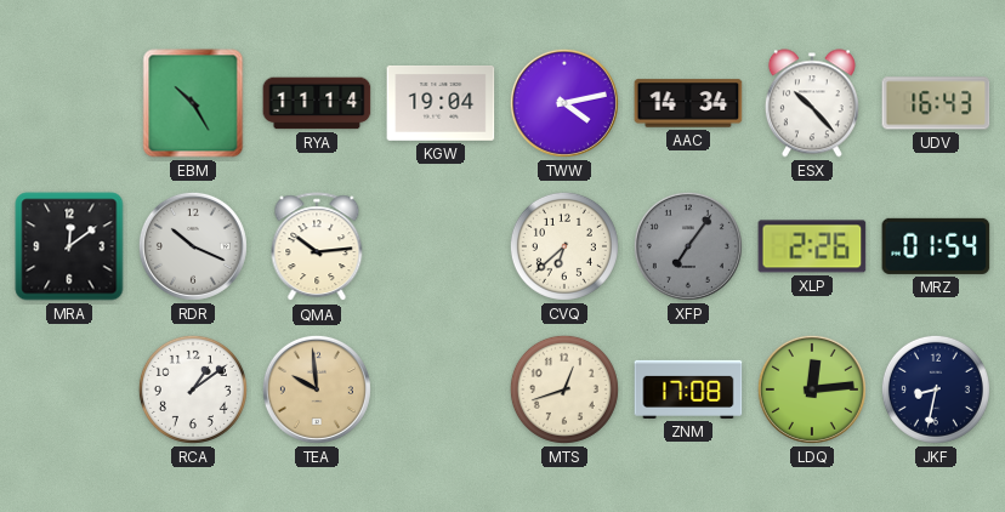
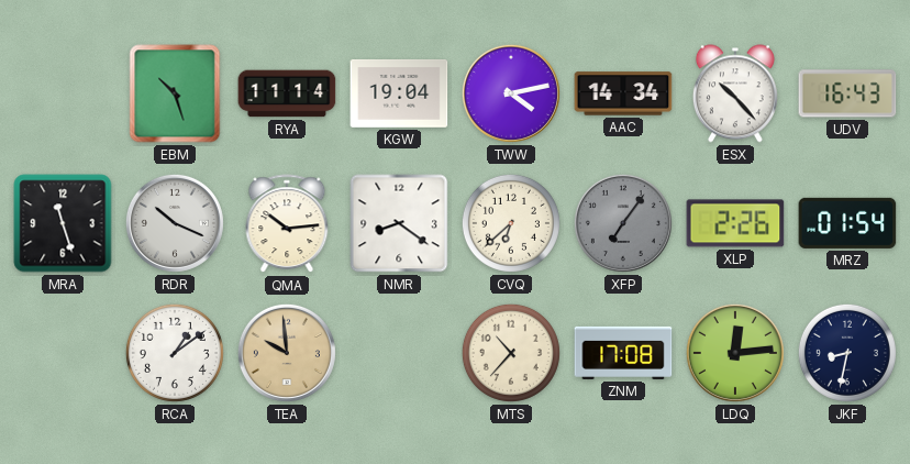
EBM: 10:25 -> 10:27 (175, 93)
MRA: 12:09 -> 11:27 (63, 223)
NMR: none -> 8:21 (399, 223)
MTS: 12:42 -> 10:37 (511, 353)
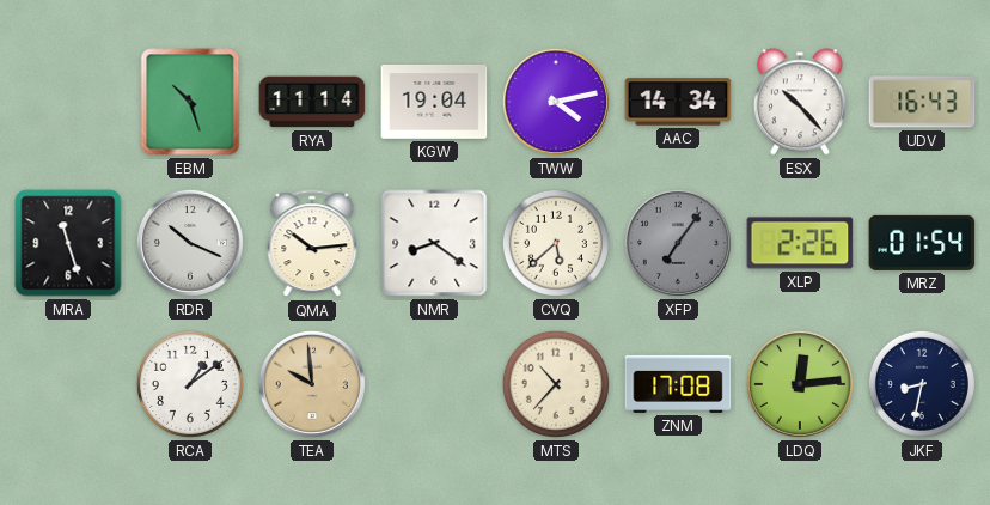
CVQ: 6:38 -> 5:38 (556, 243)
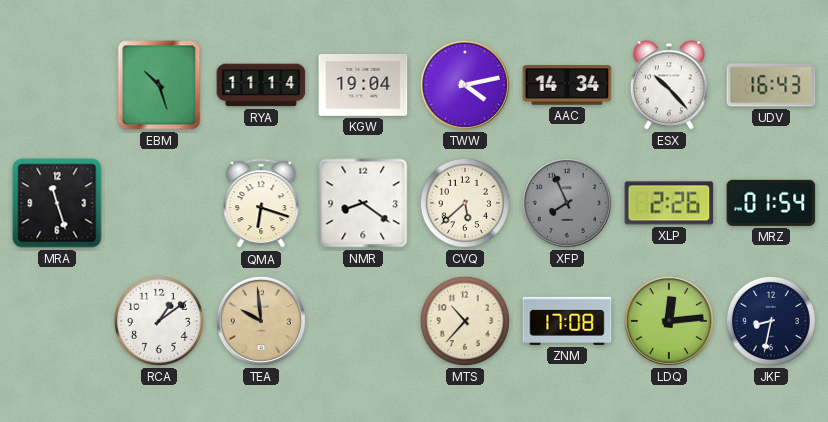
RDR: 10:19 -> none (190, 243)
QMA: 10:14 -> 6:18 (261, 204)
XFP: 7:06 -> 7:56 (567, 203)
